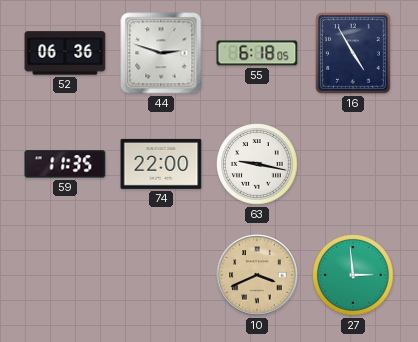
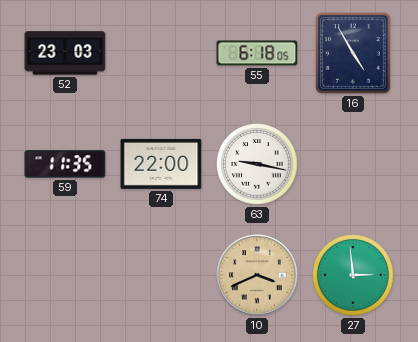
52: 06:36 -> 23:03 (65, 53)
44: 2:48 -> none (161, 53)
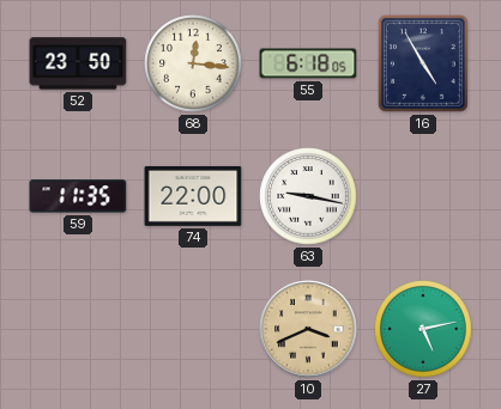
52: 23:03 -> 23:50 (78, 63)
68: none -> 12:16 (193, 63)
27: 2:59 -> 5:13 (423, 329)
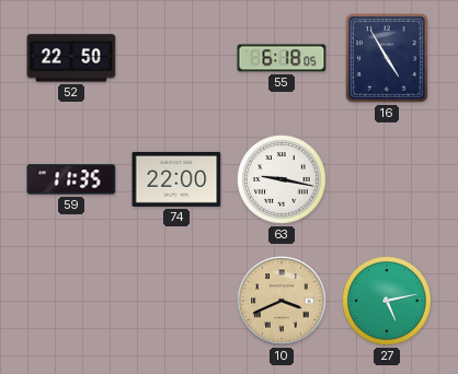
52: 23:50 -> 22:50 (71, 58)
68: 12:16 -> none (193, 63)
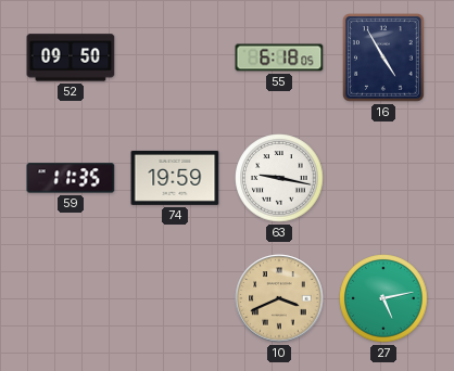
52: 22:50 -> 09:50 (71, 57)
74: 22:00 -> 19:59 (175, 178)
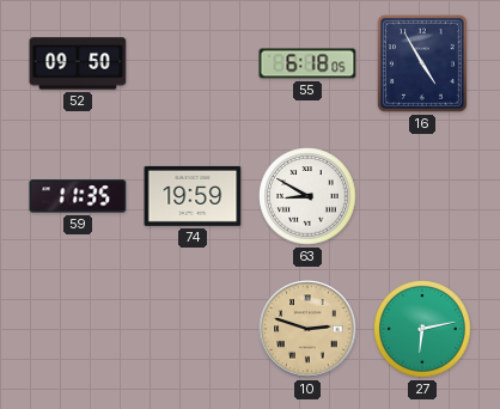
63: 9:17 -> 8:50 (307, 196)
10: 3:41 -> 2:48 (307, 329)
27: 5:13 -> 6:13 (422, 329)
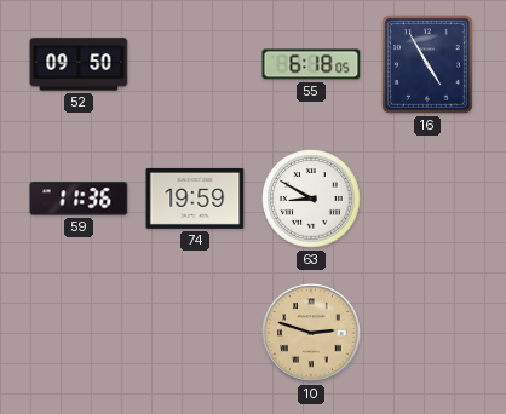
59: 11:35 -> 11:36 (79, 199)
27: 6:13 -> none (422, 329)
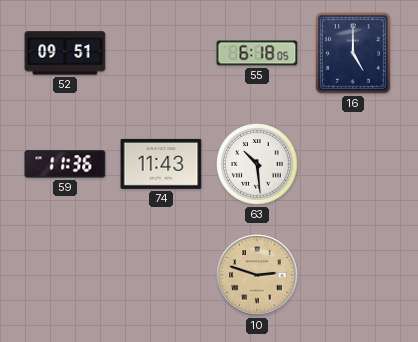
52: 09:50 -> 09:51 (65, 53)
16: 4:55 -> 5:00 (353, 53)
74: 19:59 -> 11:43 (161, 164)
63: 8:50 -> 10:29 (257, 164)
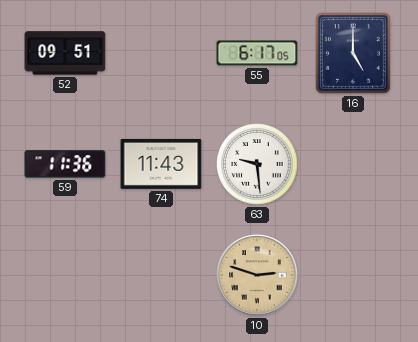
55: 6:18 -> 6:17 (257, 53)
63: 10:29 -> 9:29 (257, 164)
